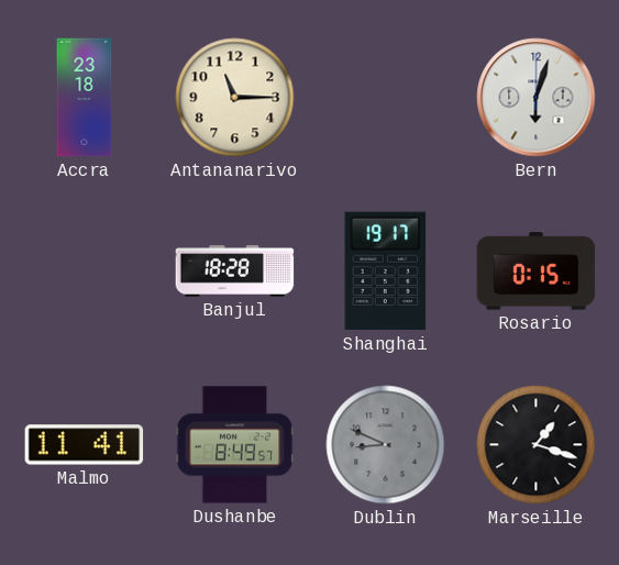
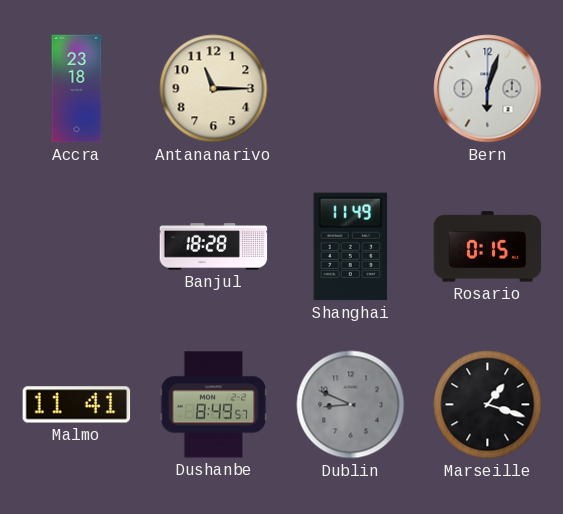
Shanghai: 19:17 -> 11:49 (351, 247)
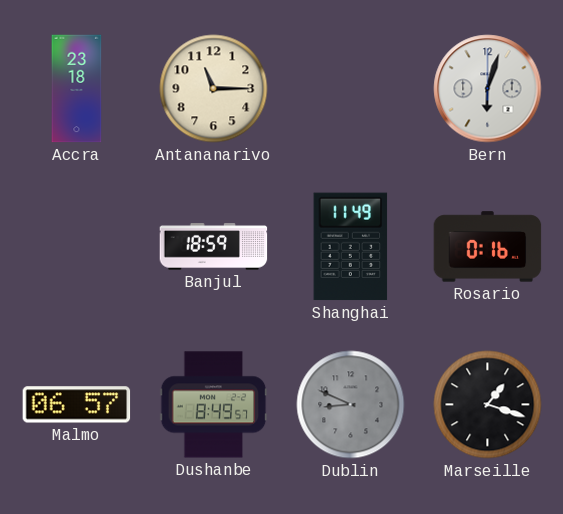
Banjul: 18:28 -> 18:59 (214, 247)
Rosario: 0:15 -> 0:16 (488, 247)
Malmo: 11:41 -> 06:57 (77, 405)
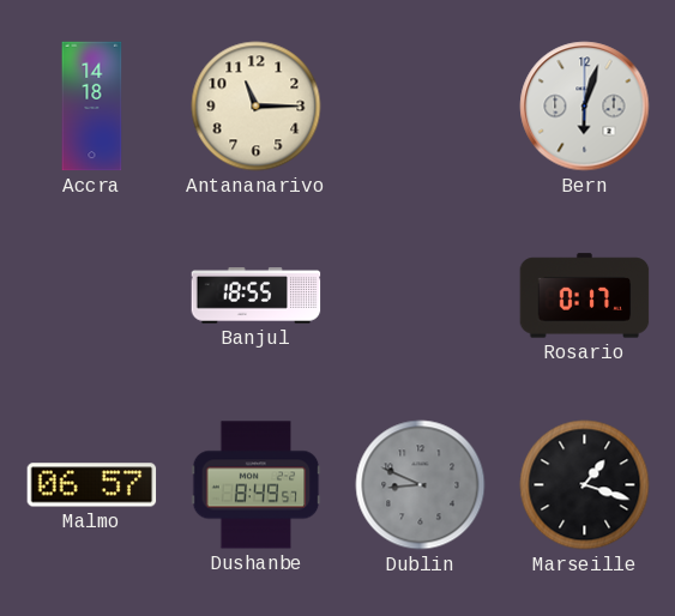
Accra: 23:18 -> 14:18 (92, 107)
Banjul: 18:59 -> 18:55 (257, 296)
Shanghai: 11:49 -> none (351, 247)
Rosario: 0:16 -> 0:17 (585, 296)
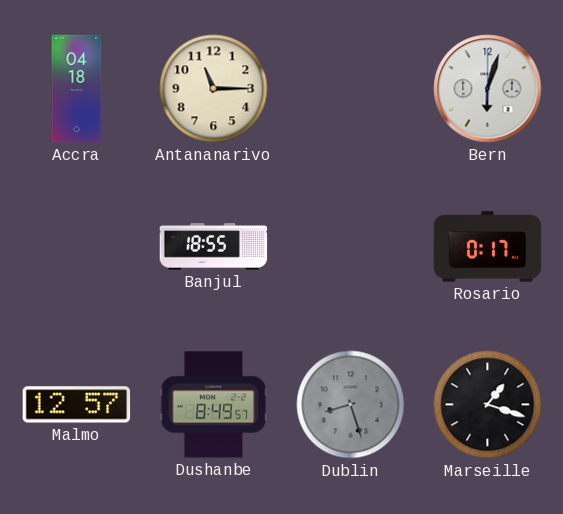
Accra: 14:18 -> 04:18 (77, 89)
Malmo: 06:57 -> 12:57 (77, 405)
Dublin: 8:49 -> 8:27 (351, 405)
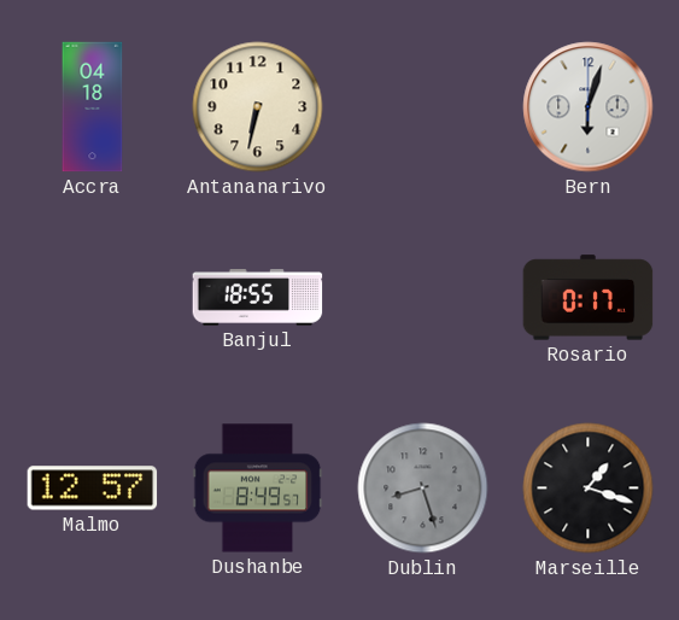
Antananarivo: 11:15 -> 6:32 (258, 107)
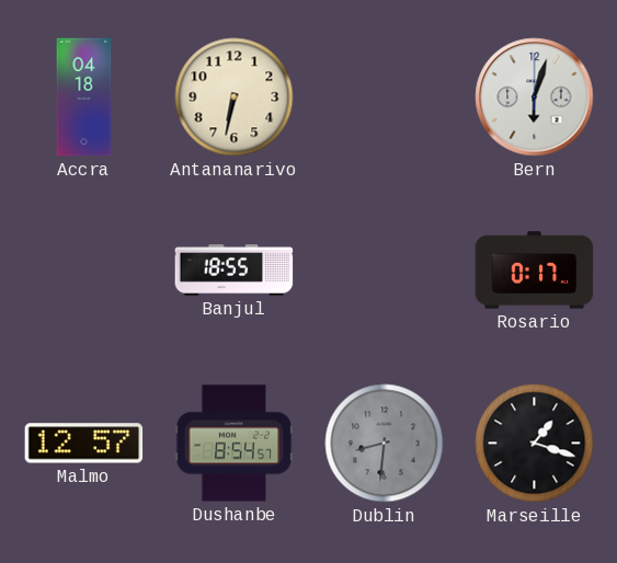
Dushanbe: 8:49 -> 8:54 (235, 444)
Dublin: 8:27 -> 8:31 (385, 444)
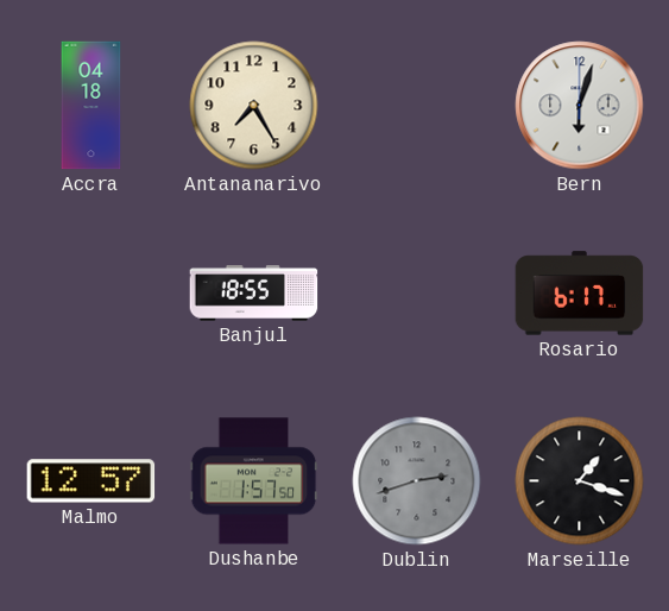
Antananarivo: 6:32 -> 7:25 (254, 106)
Rosario: 0:17 -> 6:17 (580, 294)
Dushanbe: 8:54 -> 1:57 (254, 481)
Dublin: 8:31 -> 2:42 (417, 481)
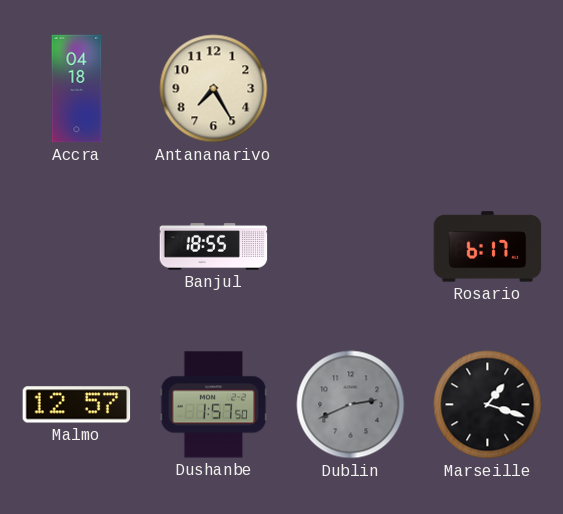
Bern: 6:03 -> none (580, 106)
Dublin: 2:42 -> 2:41 (351, 405)
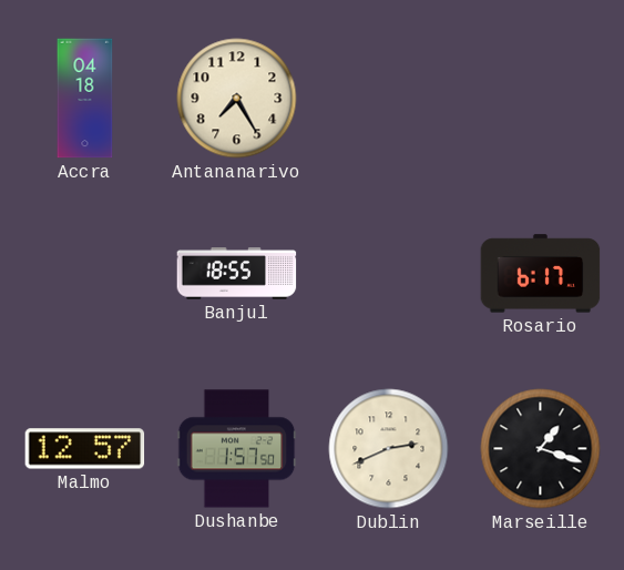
Dublin dial: grey -> cream (389, 449)
